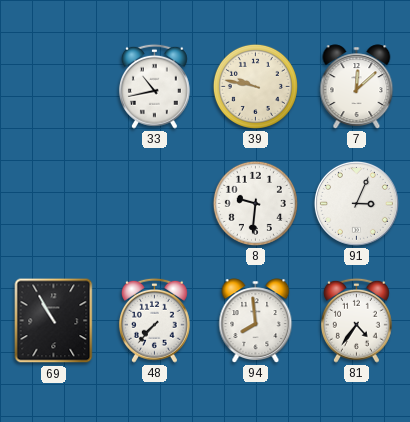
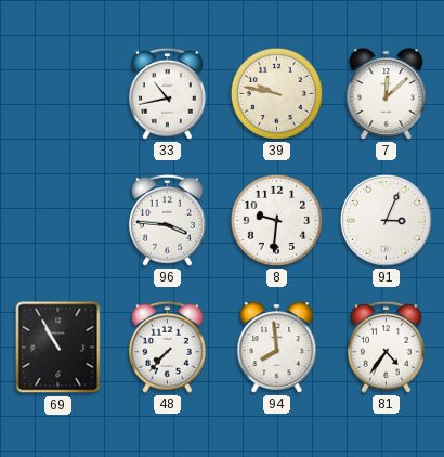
96: none -> 3:46 (167, 220)
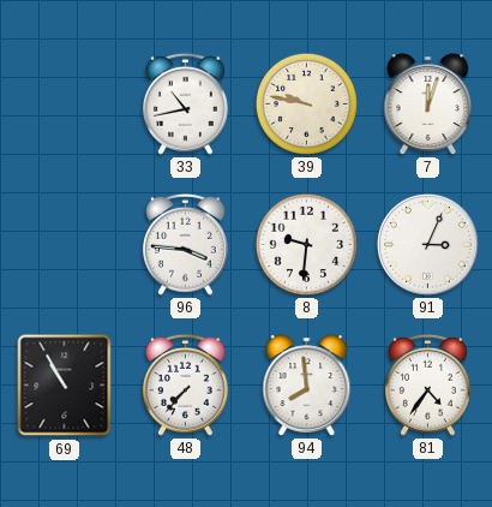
7: 12:08 -> 12:03 (428, 105)
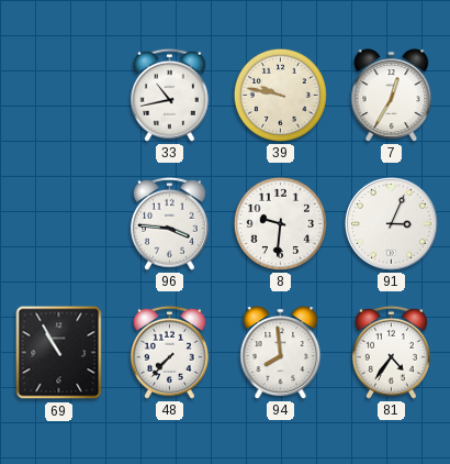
7: 12:03 -> 12:35 (392, 96)
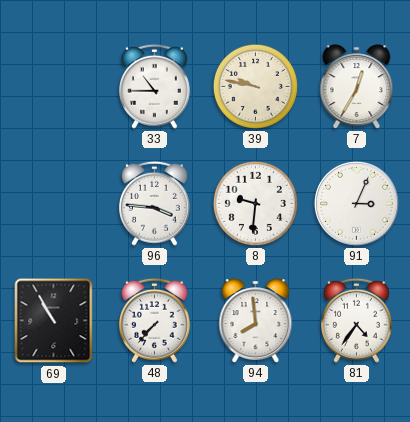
33: 10:43 -> 10:45 (154, 86)
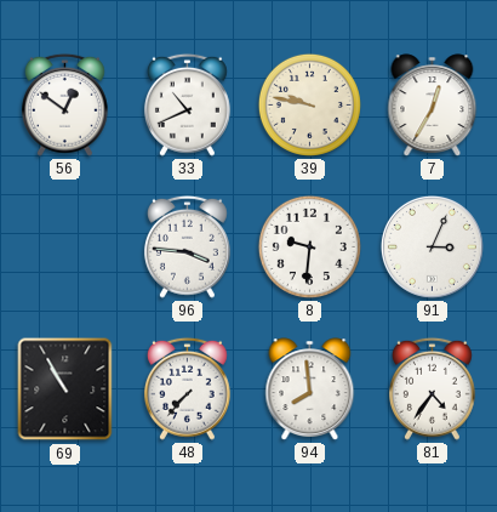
56: none -> 12:51 (64, 104)
33: 10:45 -> 10:41 (187, 104)
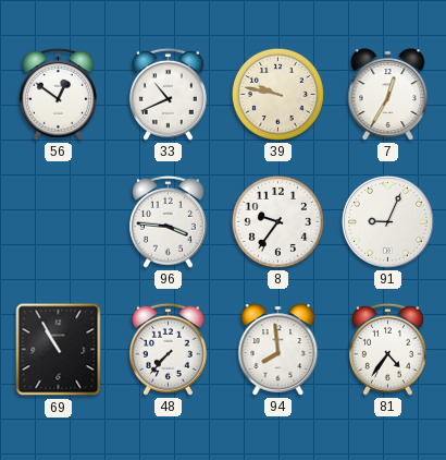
8: 9:31 -> 9:36 (277, 221)
91: 3:04 -> 9:04 (387, 221)
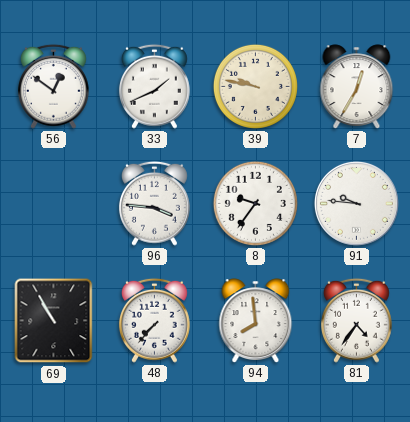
33: 10:41 -> 1:41 (154, 86)
91: 9:04 -> 9:46 (356, 203)
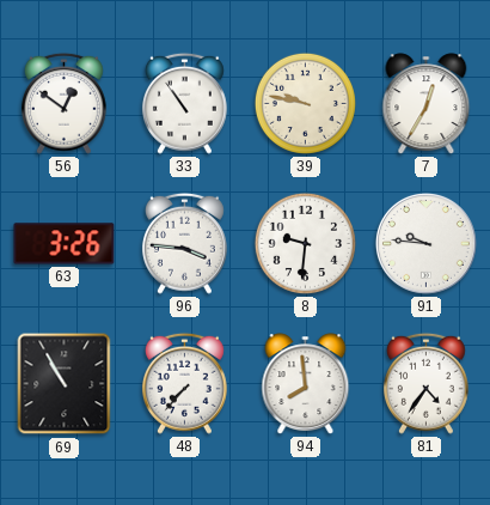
33: 1:41 -> 10:54 (184, 103)
63: none -> 3:26 (65, 244)
8: 9:36 -> 9:31 (305, 243)
